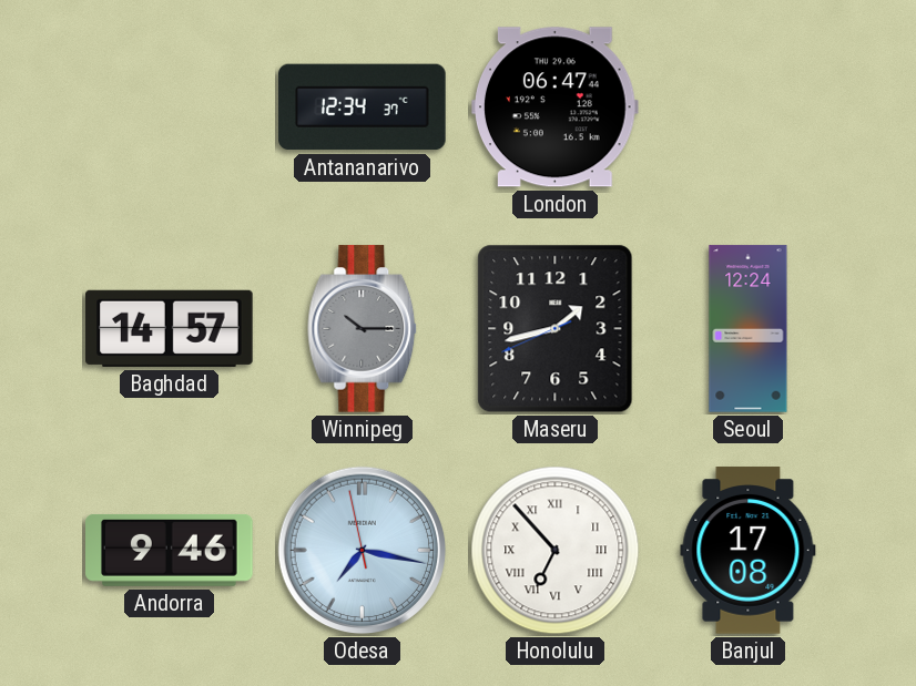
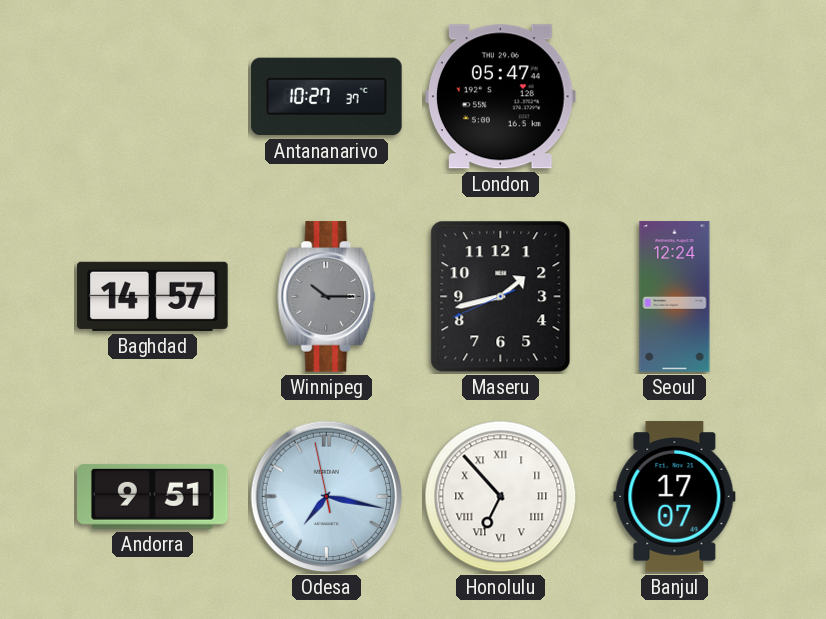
Antananarivo: 12:34 -> 10:27 (327, 97)
London: 06:47 -> 05:47 (500, 97)
Andorra: 9:46 -> 9:51 (153, 496)
Banjul: 17:08 -> 17:07 (675, 497)
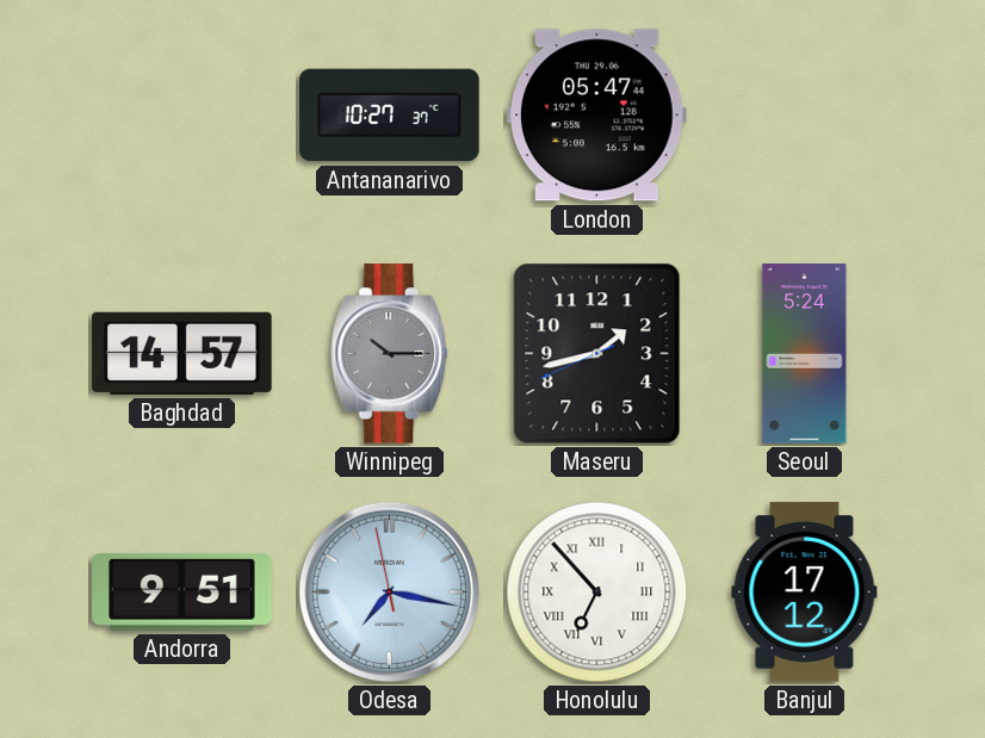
Seoul: 12:24 -> 5:24 (805, 354)
Banjul: 17:07 -> 17:12 (805, 593)
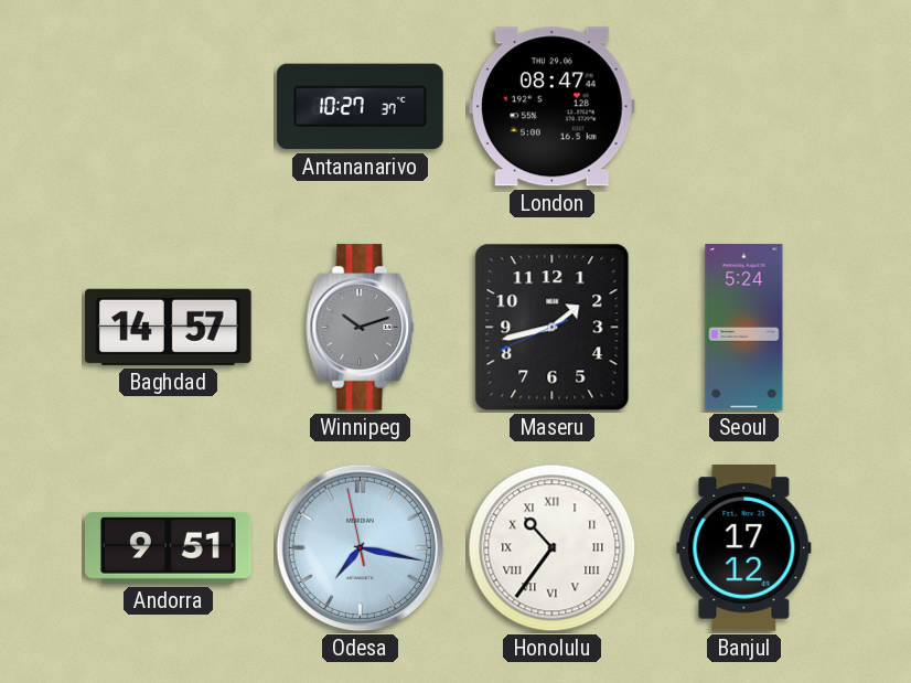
London: 05:47 -> 08:47 (551, 107)
Winnipeg: 10:15 -> 10:12 (361, 328)
Honolulu: 6:53 -> 10:36 (553, 548)
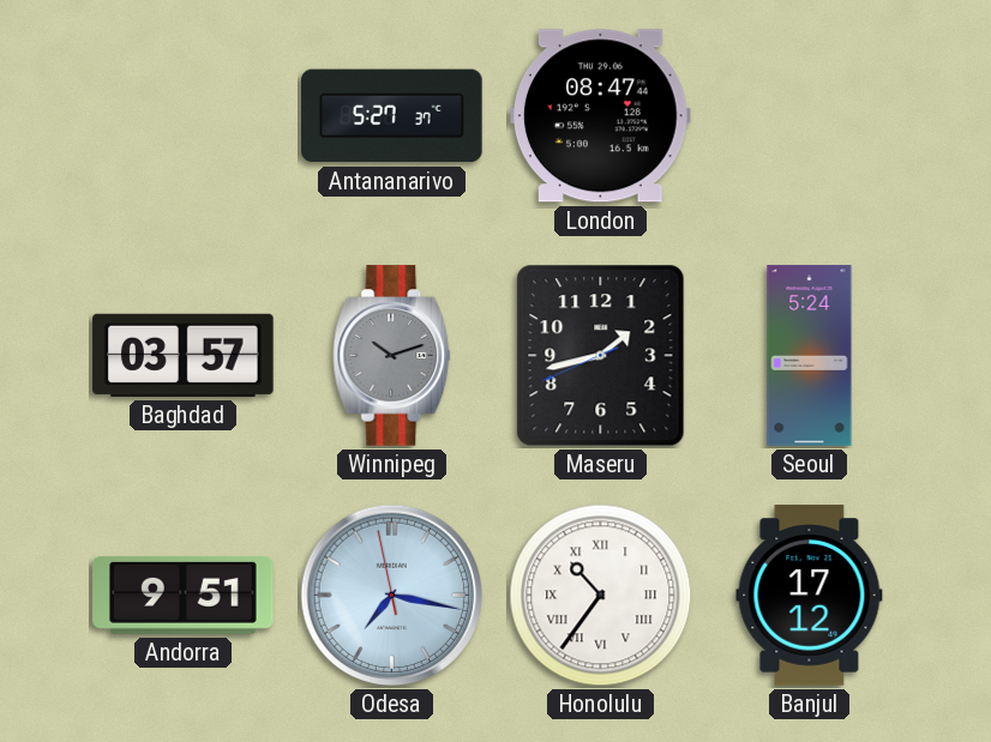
Antananarivo: 10:27 -> 5:27 (392, 116)
Baghdad: 14:57 -> 03:57 (184, 355)
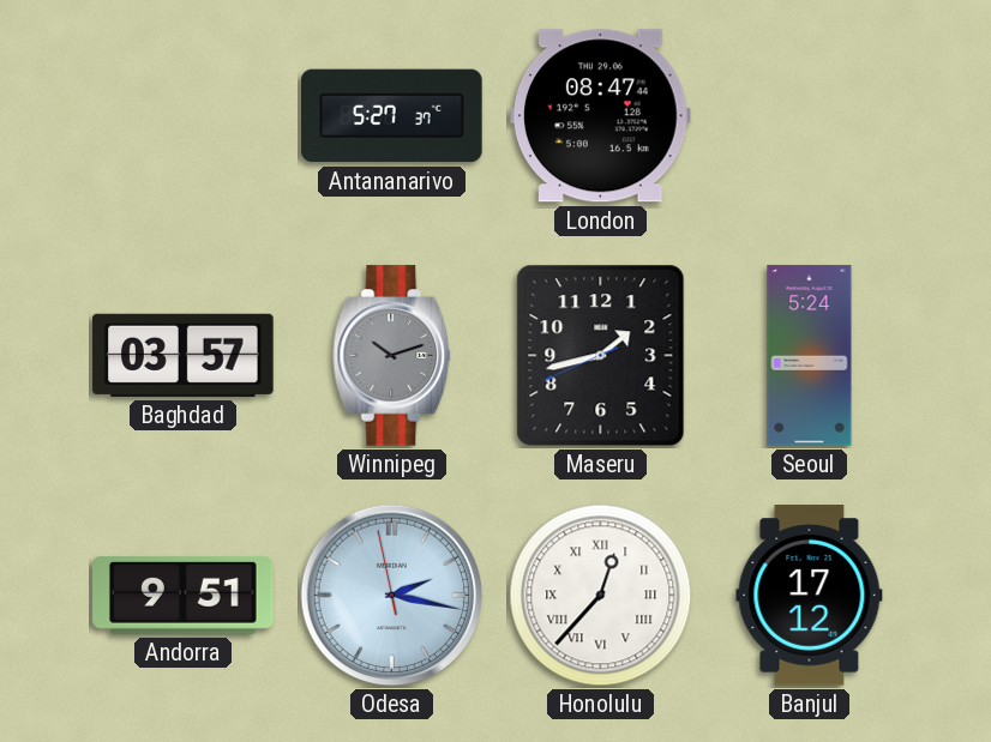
Odesa: 7:16 -> 2:16 (392, 596)
Honolulu: 10:36 -> 12:37 (601, 596)
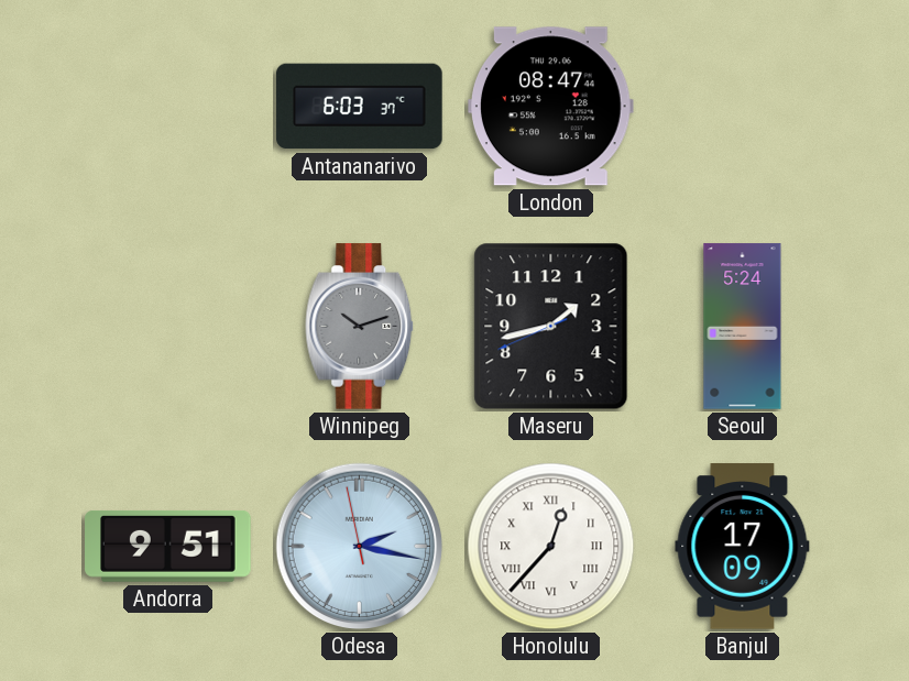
Antananarivo: 5:27 -> 6:03 (360, 107)
Baghdad: 03:57 -> none (184, 355)
Banjul: 17:12 -> 17:09 (743, 547)
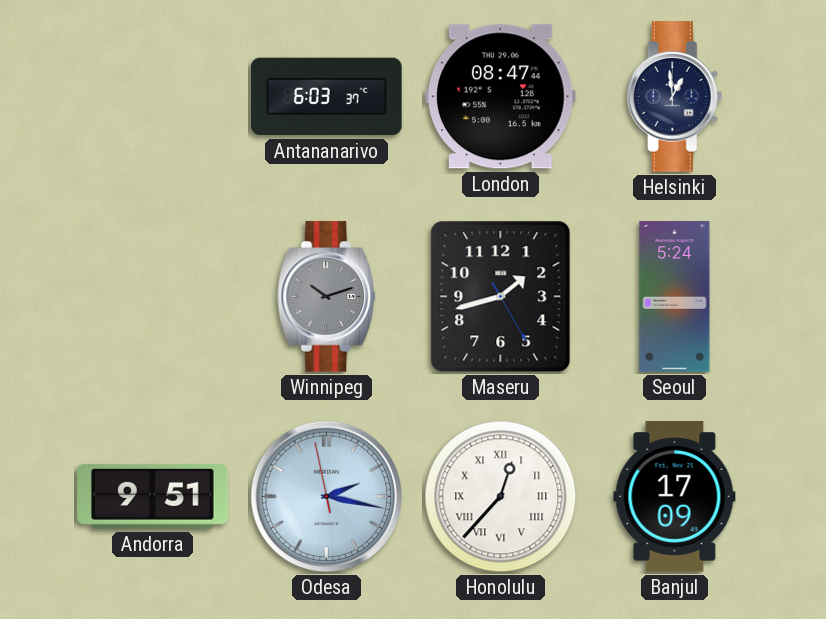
Helsinki: none -> 12:59 (675, 97)
Maseru: 1:42:41 -> 1:42:25 (501, 297)
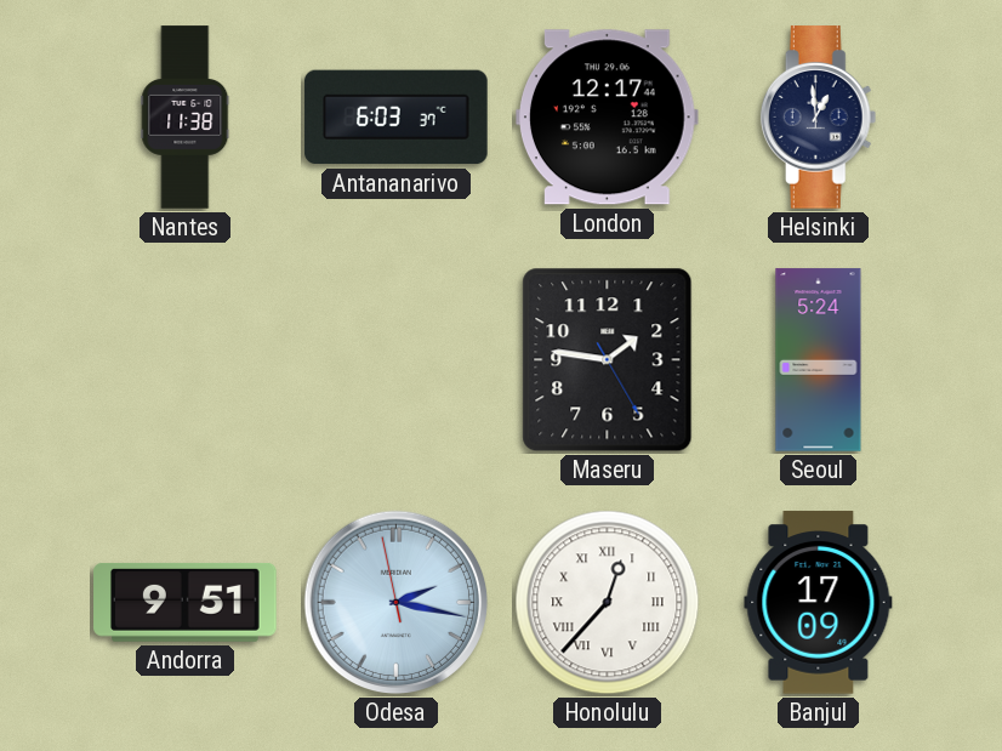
Nantes: none -> 11:38 (186, 118)
London: 08:47 -> 12:17 (607, 118)
Winnipeg: 10:12 -> none (327, 297)
Maseru: 1:42 -> 1:46 (608, 360)
